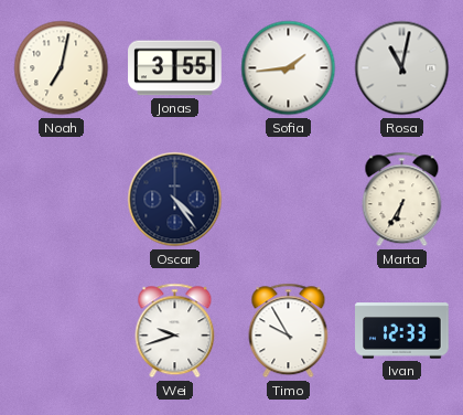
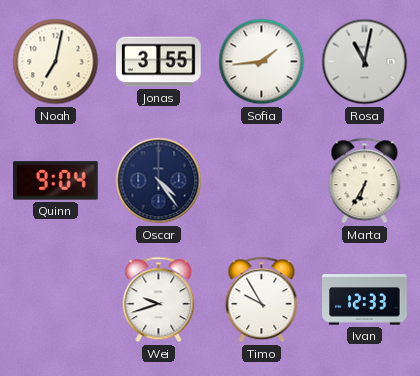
Quinn: none -> 9:04 (56, 181)
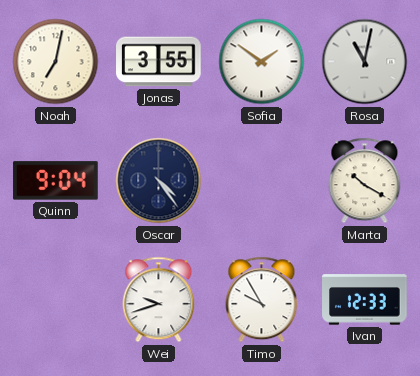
Sofia: 1:44 -> 1:51 (262, 62)
Marta: 6:35 -> 10:20 (365, 181)
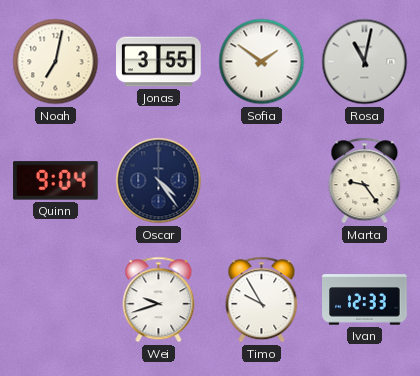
Marta: 10:20 -> 9:24 (365, 181)
